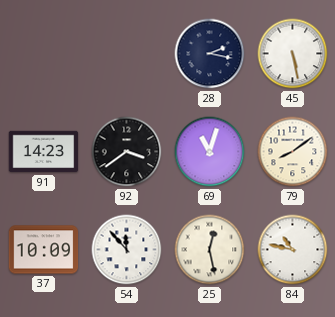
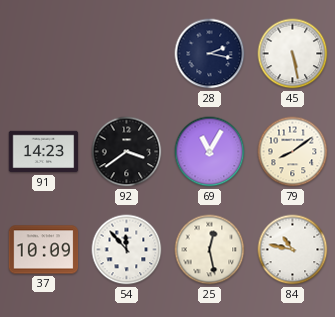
69: 11:03 -> 11:05 (210, 152)
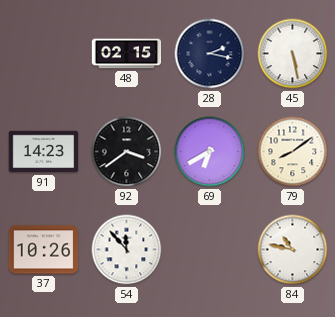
48: none -> 02:15 (127, 54)
69: 11:05 -> 6:40 (210, 152)
37: 10:09 -> 10:26 (44, 250)
25: 12:28 -> none (210, 250)
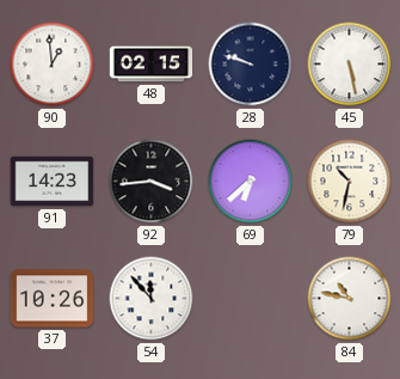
90: none -> 12:59 (53, 65)
28: 2:17 -> 9:48 (251, 65)
92: 3:39 -> 3:44 (152, 182)
69: 6:40 -> 6:38 (251, 182)
79: 8:09 -> 10:32 (350, 182)
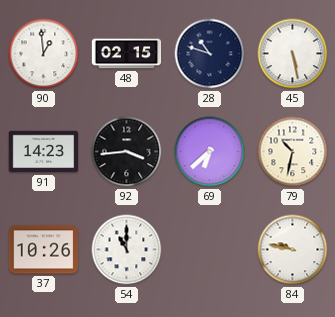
28: 9:48 -> 10:48 (210, 54)
54: 11:53 -> 11:00 (127, 250)
84: 10:47 -> 9:47 (293, 250)
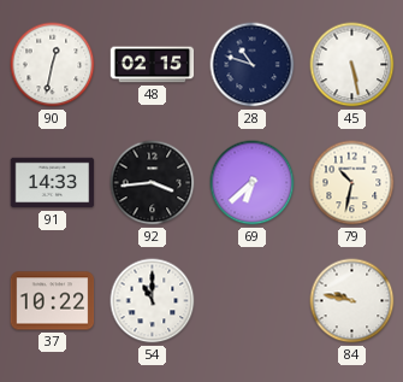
90: 12:59 -> 12:32 (53, 65)
91: 14:23 -> 14:33 (53, 183)
37: 10:26 -> 10:22 (53, 301)
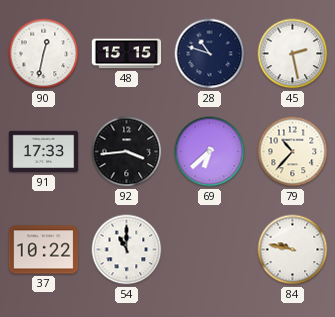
48: 02:15 -> 15:15 (127, 54)
45: 5:28 -> 2:28 (293, 54)
91: 14:33 -> 17:33 (44, 152)
79: 10:32 -> 10:37 (293, 152)
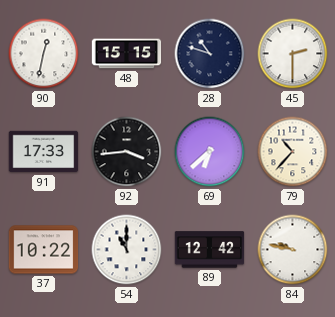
45: 2:28 -> 2:30 (293, 54)
89: none -> 12:42 (210, 250)
